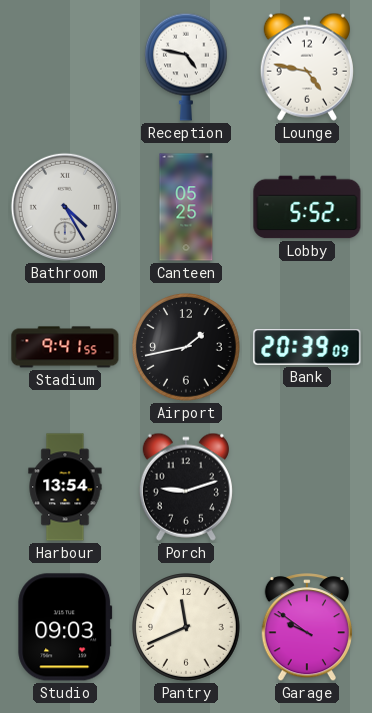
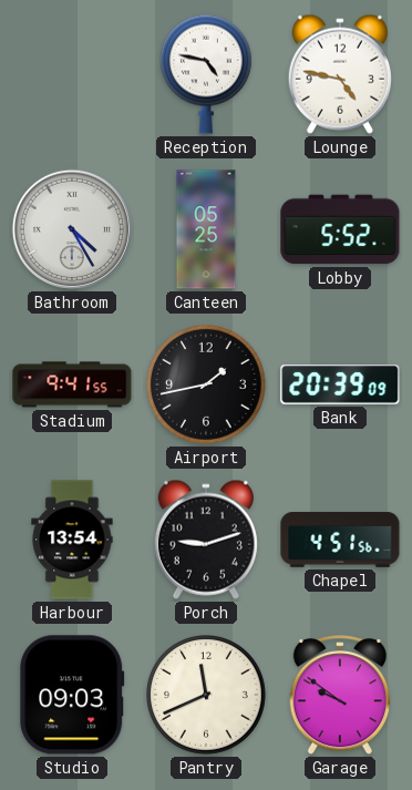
Chapel: none -> 4:51 (340, 540)
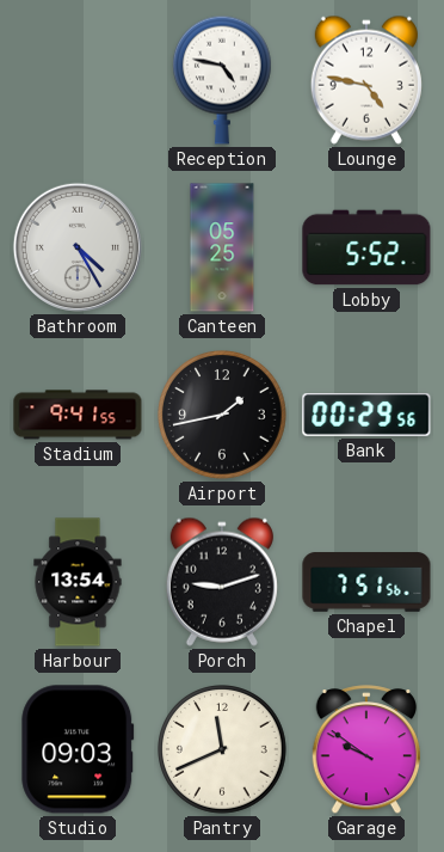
Bank: 20:39 -> 00:29 (366, 415)
Chapel: 4:51 -> 7:51 (366, 582)
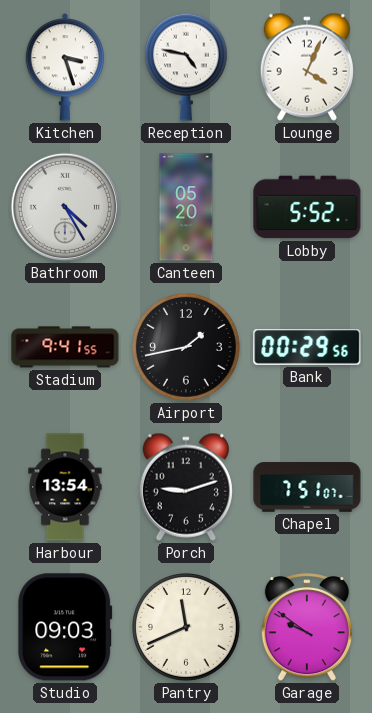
Kitchen: none -> 3:27 (65, 67)
Lounge: 4:47 -> 4:04 (307, 67)
Canteen: 05:25 -> 05:20 (186, 207)
Chapel: 7:51:56 -> 7:51:07 (307, 487)
